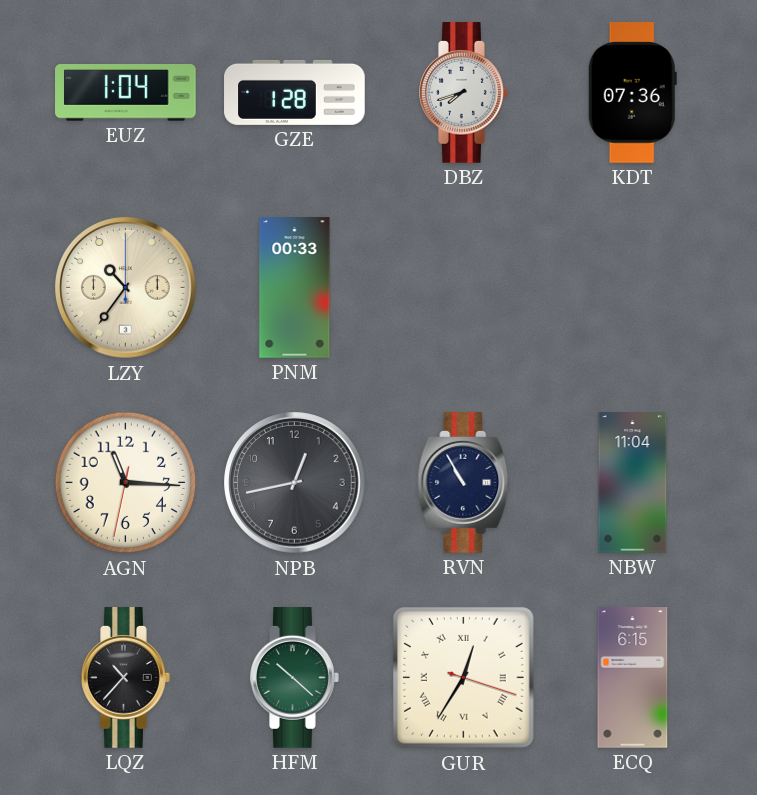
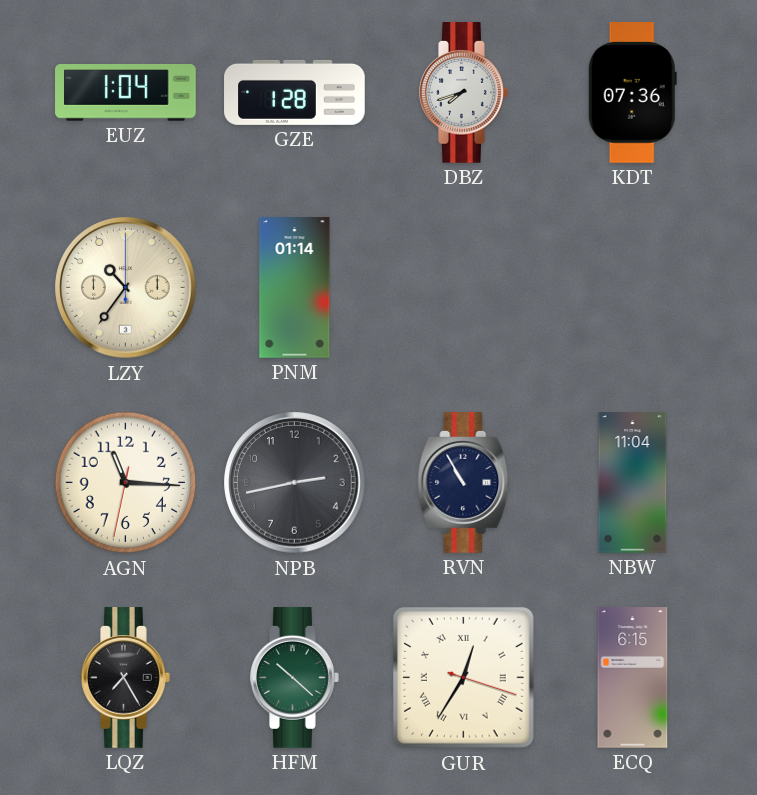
PNM: 00:33 -> 01:14 (295, 288)
NPB: 12:43 -> 2:43 (295, 483)
LQZ: 10:37 -> 7:25 (126, 678)
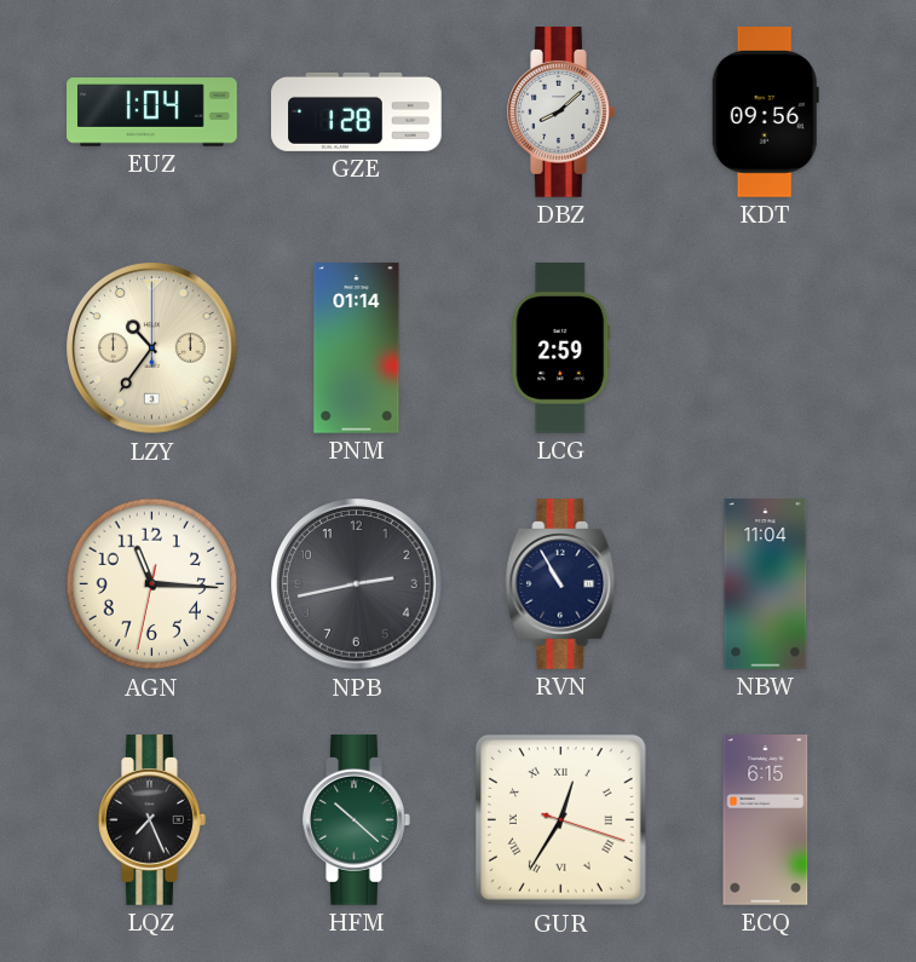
DBZ: 7:42 -> 8:08 (561, 113)
KDT: 07:36 -> 09:56 (765, 113)
LCG: none -> 2:59 (561, 348)
LQZ: 7:25 -> 7:26 (152, 820)
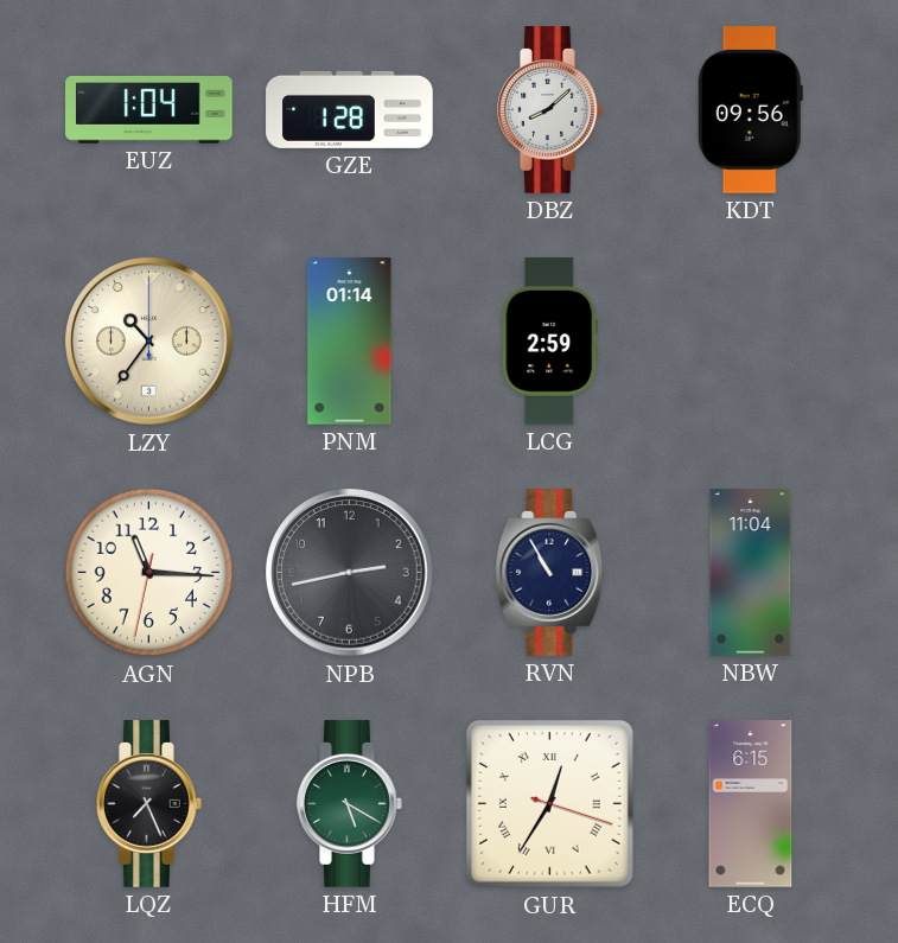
HFM: 10:22 -> 5:20 (350, 804)
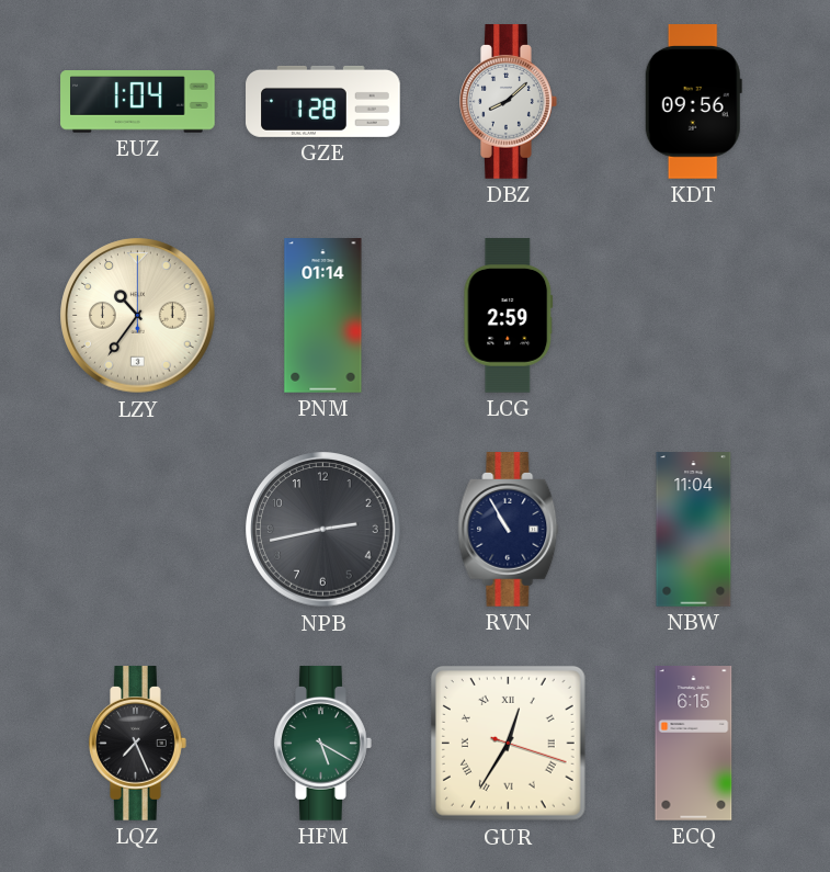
AGN: 11:15 -> none (149, 573)
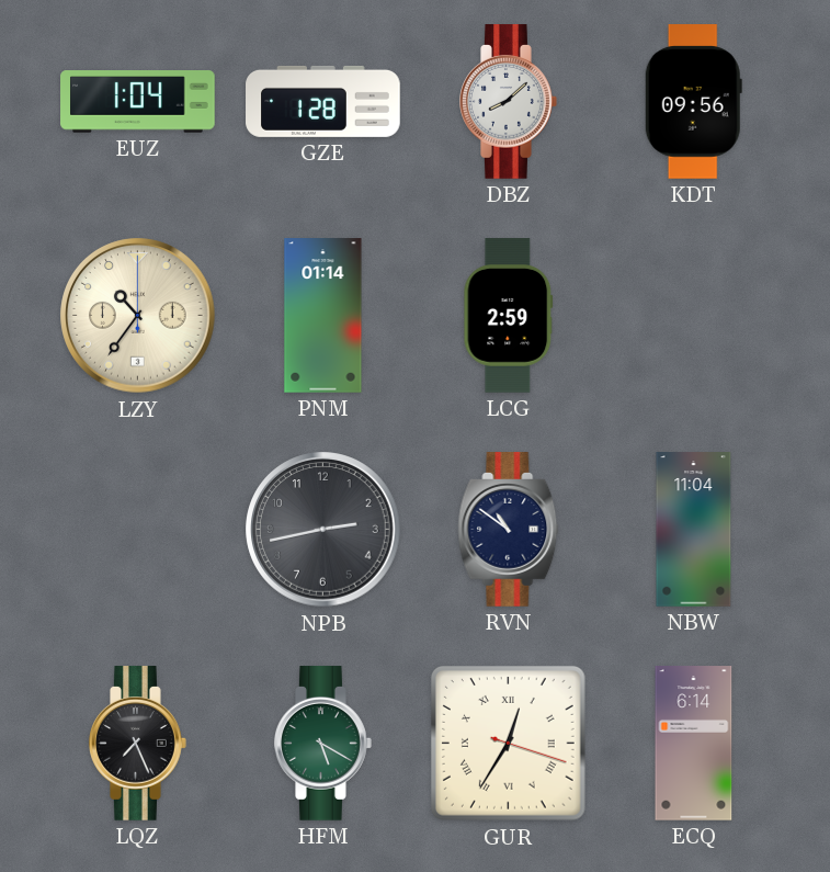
RVN: 10:55 -> 10:51 (509, 530)
ECQ: 6:15 -> 6:14 (694, 744)
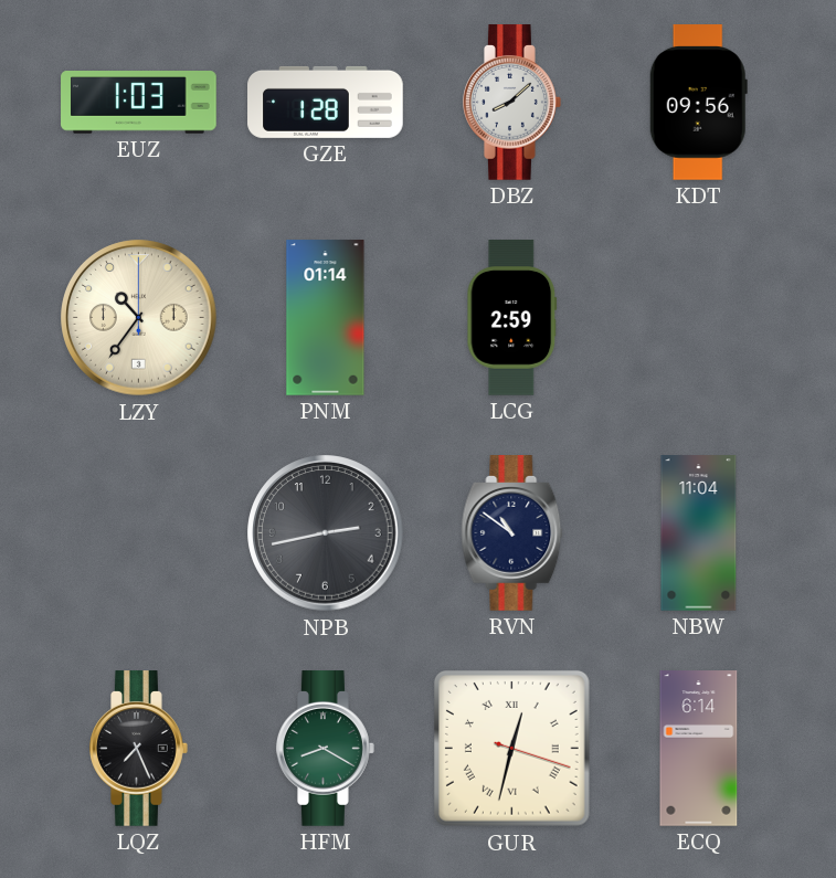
EUZ: 1:04 -> 1:03 (139, 103)
HFM: 5:20 -> 8:20 (326, 749)
GUR: 12:35 -> 12:32 (511, 748)
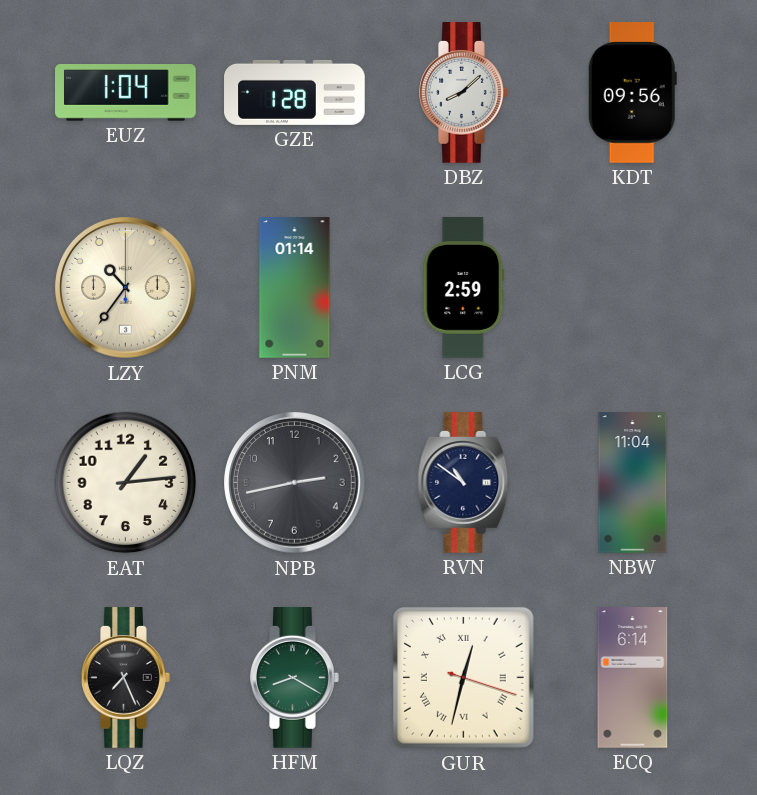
EUZ: 1:03 -> 1:04 (126, 93)
EAT: none -> 1:14 (126, 483)
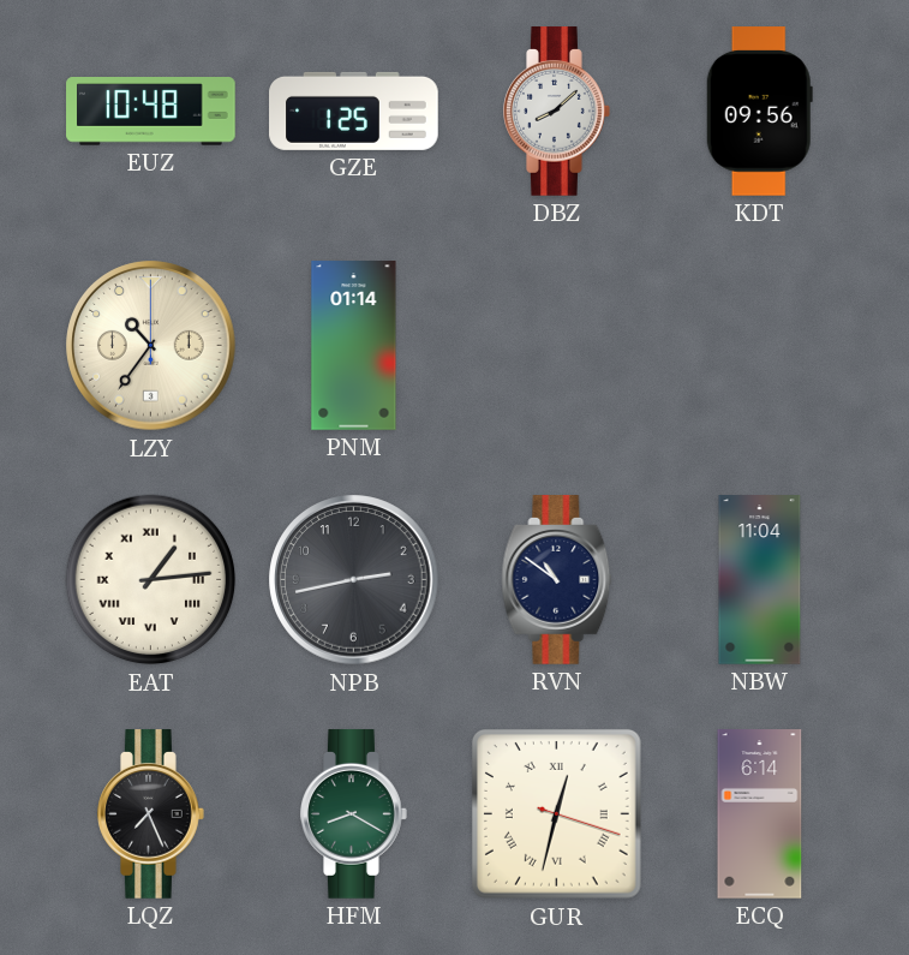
EUZ: 1:04 -> 10:48 (151, 112)
GZE: 1:28 -> 1:25 (354, 111)
LCG: 2:59 -> none (464, 288)
EAT numerals: Arabic -> Roman (151, 580)
